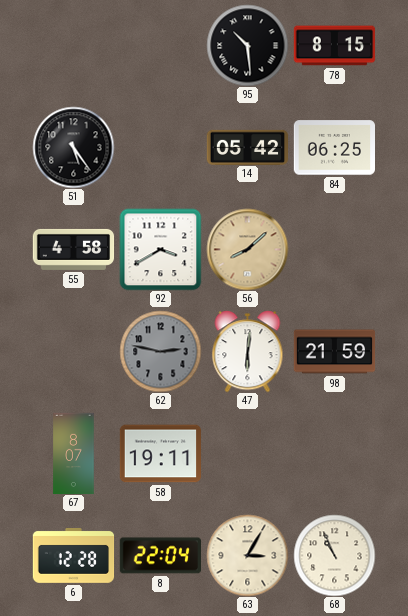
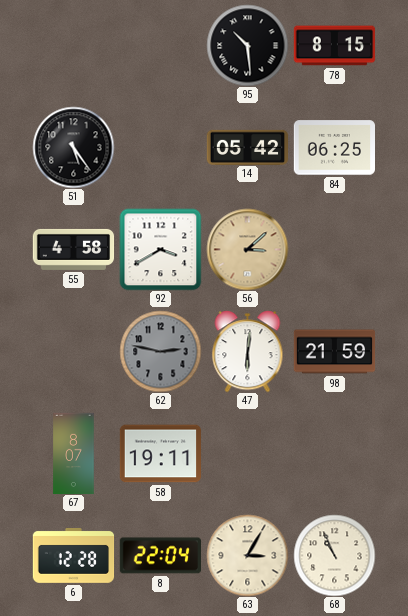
56: 8:08 -> 3:08 (247, 249)
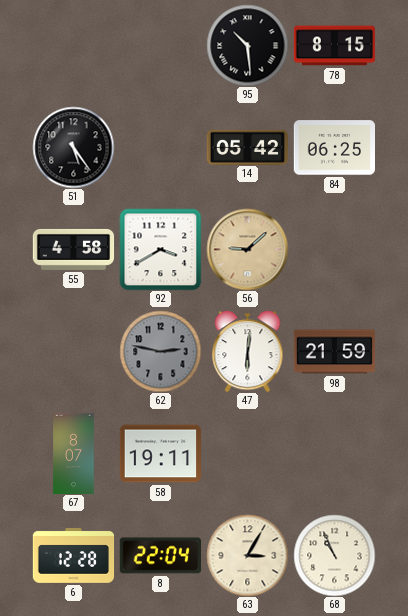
56: 3:08 -> 9:08 (247, 249)
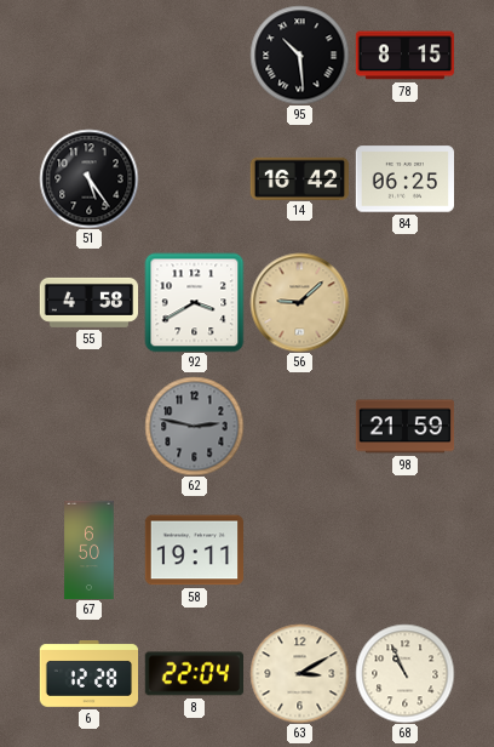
14: 05:42 -> 16:42 (299, 178)
47: 6:01 -> none (248, 351)
67: 8:07 -> 6:50 (90, 549)
63: 3:05 -> 3:10 (299, 673)
